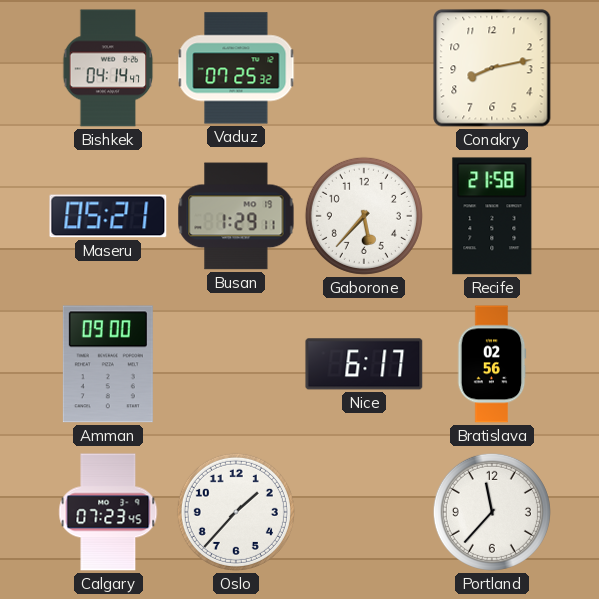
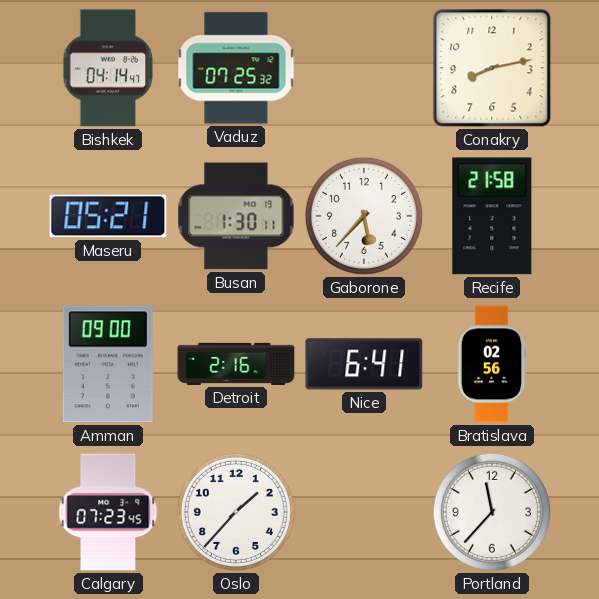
Busan: 1:29 -> 1:30 (236, 216)
Detroit: none -> 2:16 (236, 364)
Nice: 6:17 -> 6:41 (364, 364)
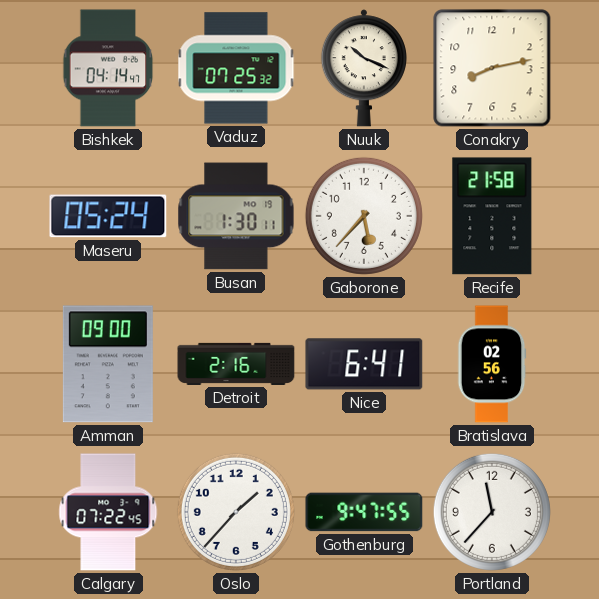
Nuuk: none -> 10:19 (364, 68)
Maseru: 05:21 -> 05:24 (108, 216)
Calgary: 07:23 -> 07:22 (108, 512)
Gothenburg: none -> 9:47 (364, 512)
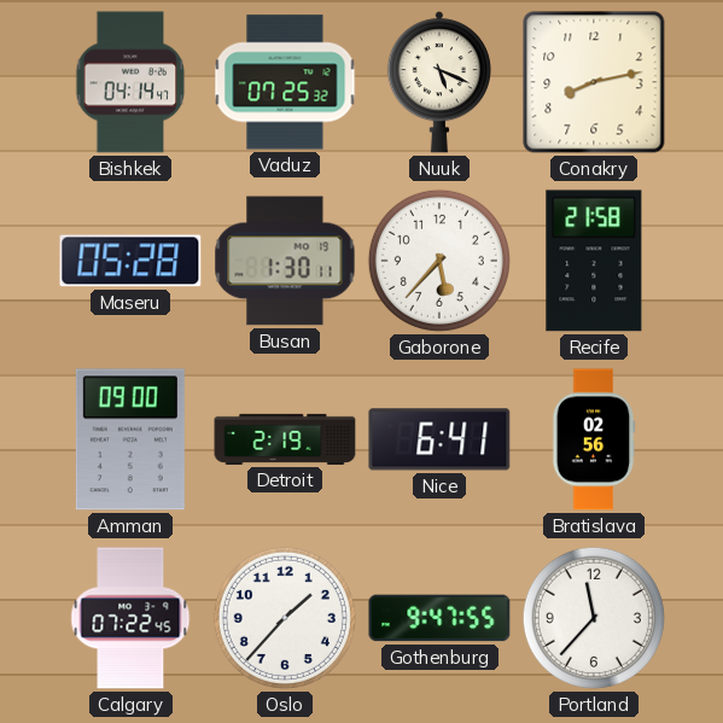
Nuuk: 10:19 -> 5:19 (439, 82)
Maseru: 05:24 -> 05:28 (130, 261)
Detroit: 2:16 -> 2:19 (285, 439)
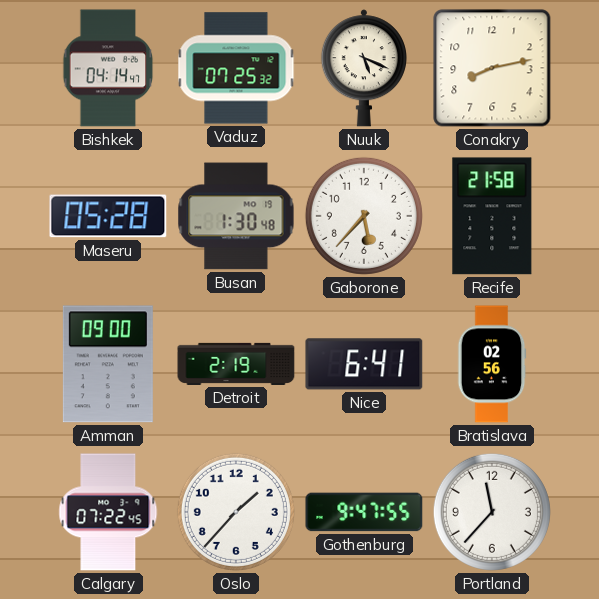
Busan: 1:30:11 -> 1:30:48 (236, 216)
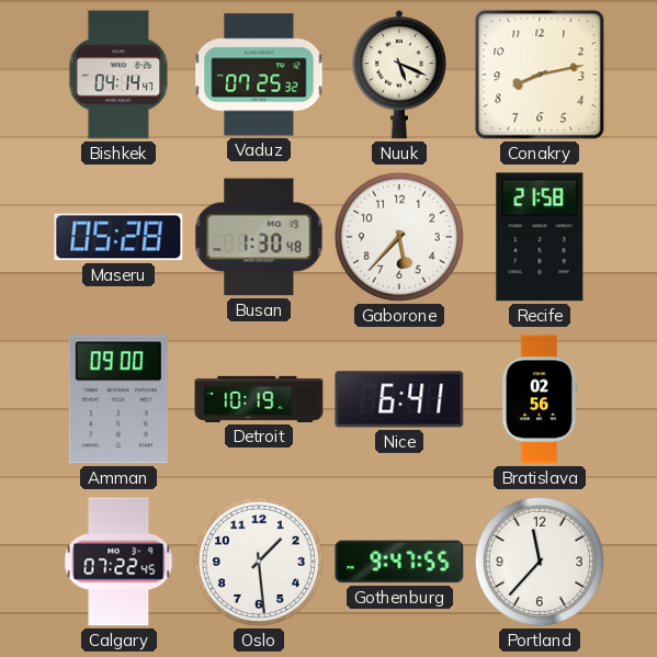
Detroit: 2:19 -> 10:19 (259, 399)
Oslo: 1:37 -> 1:29 (259, 562)
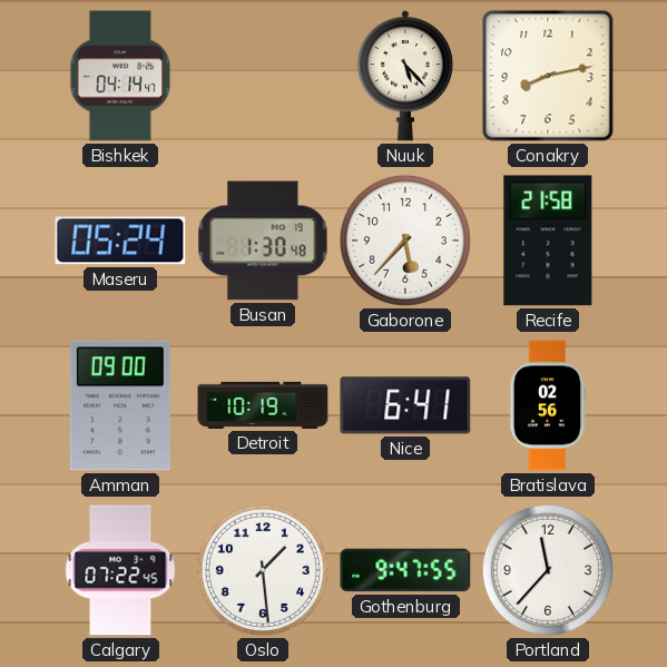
Vaduz: 07:25 -> none (259, 75)
Nuuk: 5:19 -> 5:23 (405, 76)
Maseru: 05:28 -> 05:24 (120, 241)
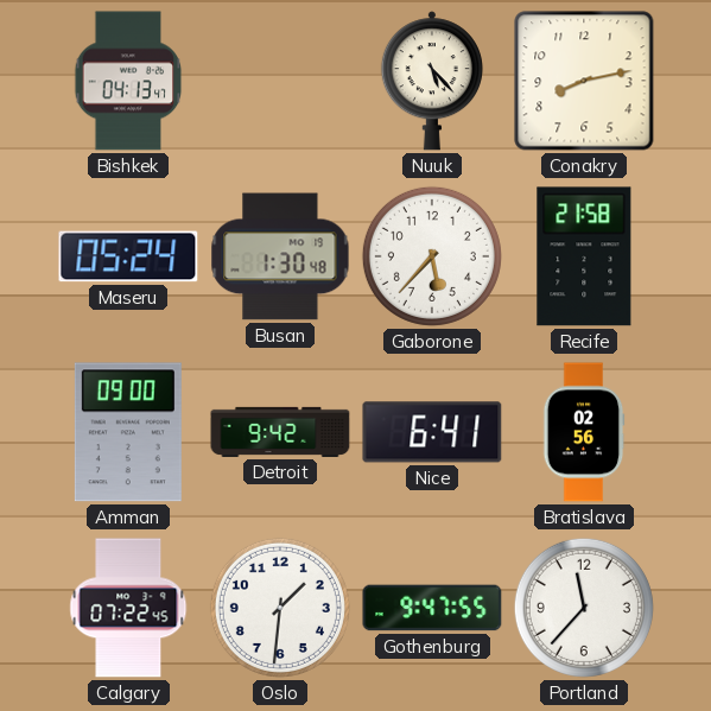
Bishkek: 04:14 -> 04:13 (128, 81)
Detroit: 10:19 -> 9:42 (280, 432)
Oslo: 1:29 -> 1:31 (280, 608)
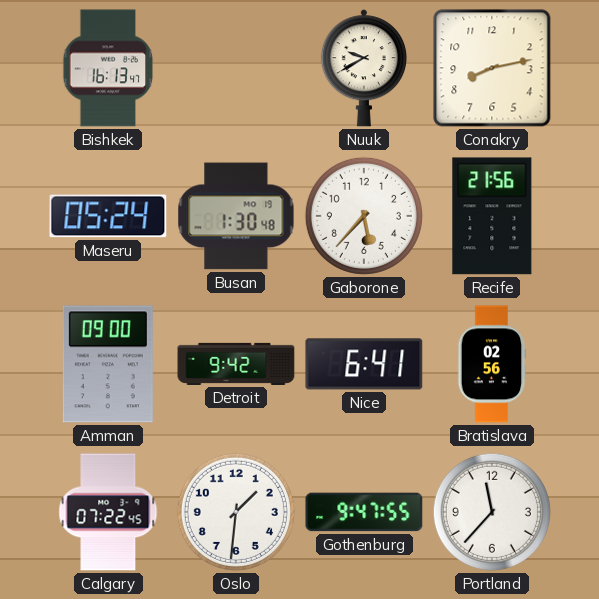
Bishkek: 04:13 -> 16:13 (108, 68)
Nuuk: 5:23 -> 9:40 (364, 68)
Recife: 21:58 -> 21:56 (492, 216)
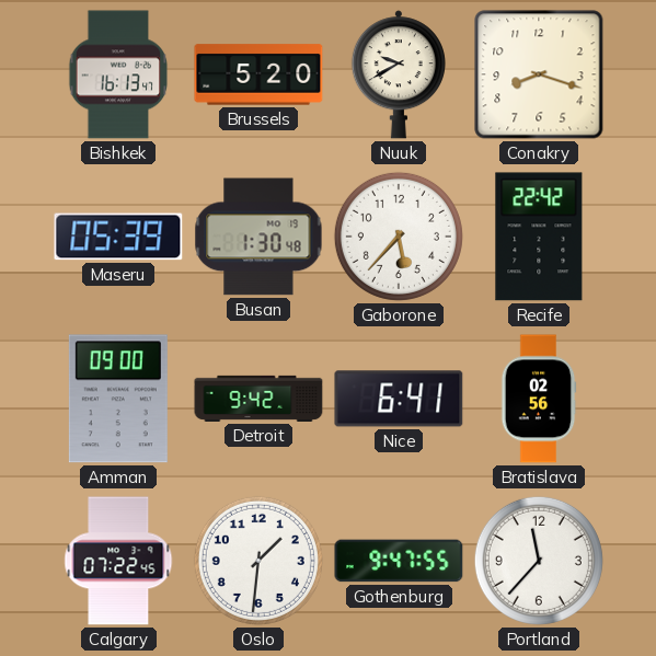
Brussels: none -> 5:20 (258, 74)
Conakry: 8:13 -> 8:18 (539, 74)
Maseru: 05:24 -> 05:39 (118, 237)
Recife: 21:56 -> 22:42 (539, 237)
